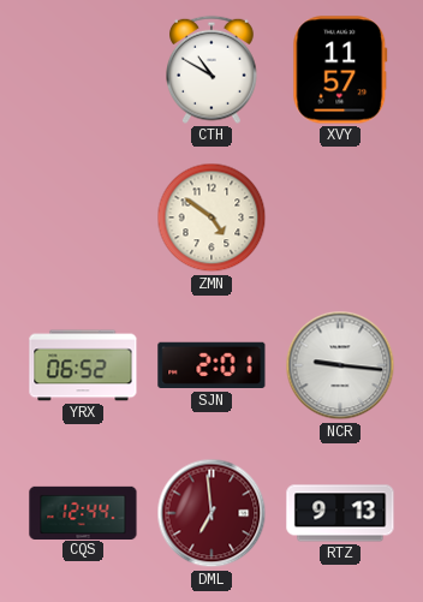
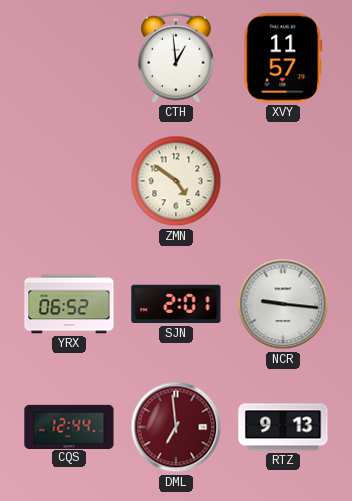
CTH: 10:50 -> 12:59 (176, 58)
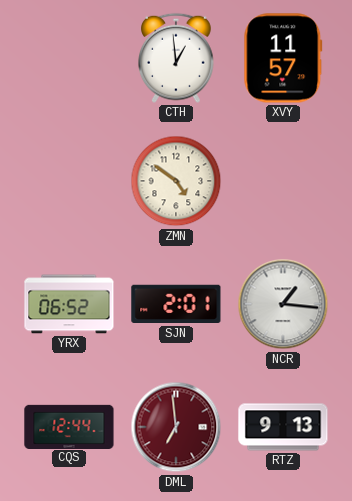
NCR: 9:16 -> 1:16 (283, 304)
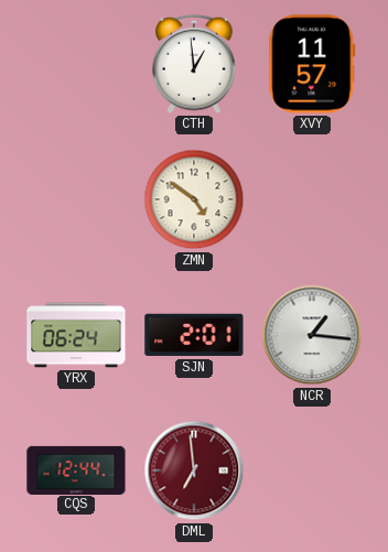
YRX: 06:52 -> 06:24 (76, 335)
RTZ: 9:13 -> none (283, 427)
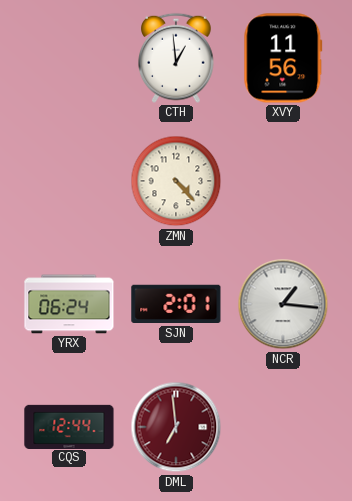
XVY: 11:57 -> 11:56 (283, 58)
ZMN: 4:51 -> 4:23 (176, 181)
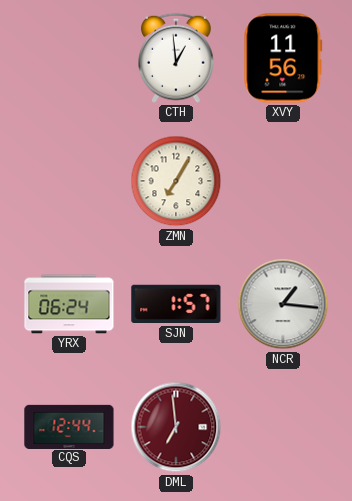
ZMN: 4:23 -> 7:05 (176, 181)
SJN: 2:01 -> 1:57 (176, 304)
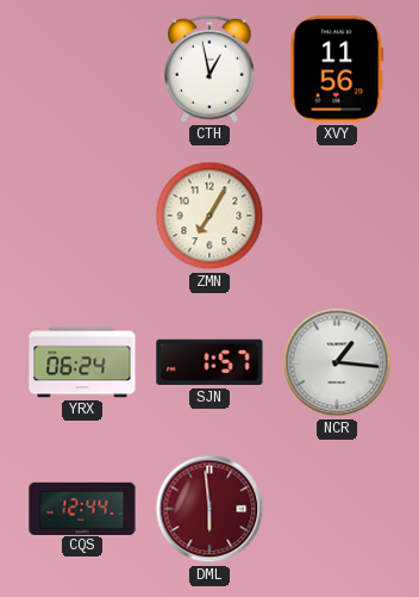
CTH: 12:59 -> 12:58 (209, 69)
DML: 6:59 -> 5:59 (209, 509)
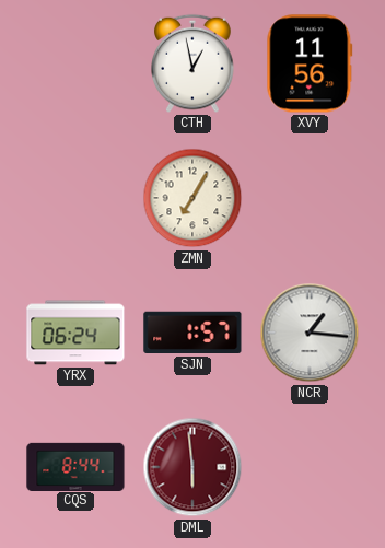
CQS: 12:44 -> 8:44 (75, 466)
